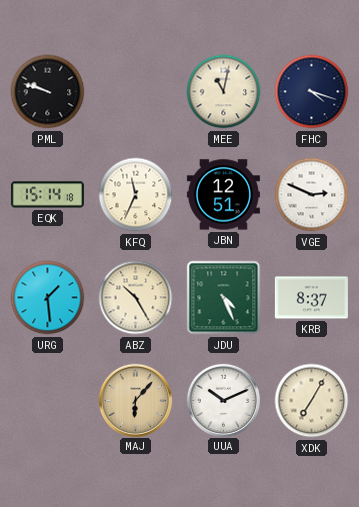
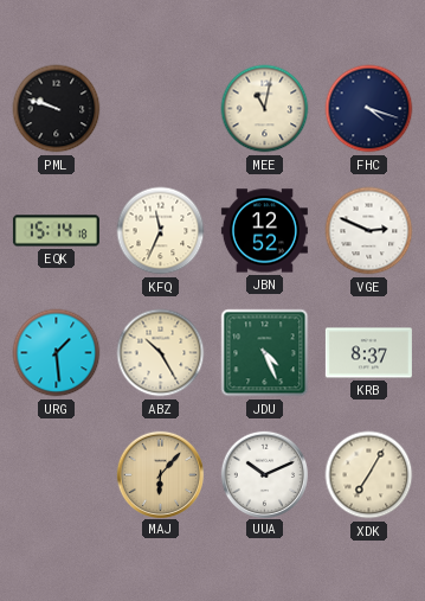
JBN: 12:51 -> 12:52 (264, 231)
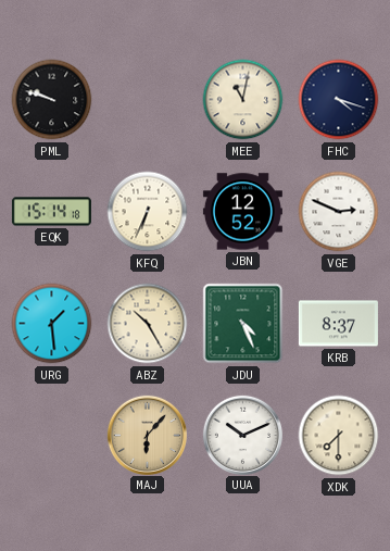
KFQ: 11:34 -> 6:34 (148, 212)
XDK: 7:05 -> 7:30 (339, 436)
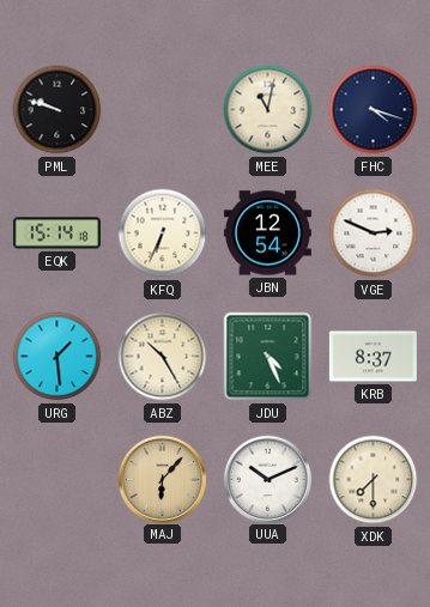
JBN: 12:52 -> 12:54 (267, 233)
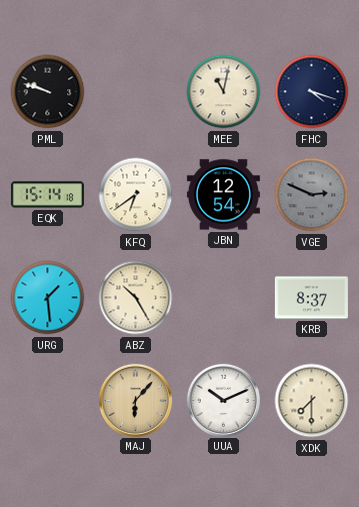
KFQ: 6:34 -> 6:39 (136, 195)
VGE dial: white -> grey (312, 195)
JDU: 4:26 -> none (268, 357)
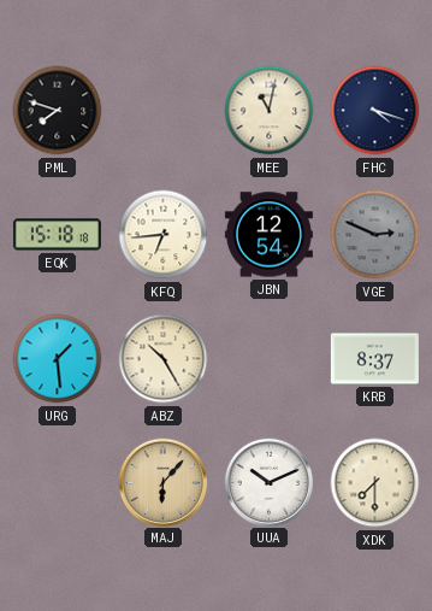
PML: 9:48 -> 7:48 (58, 111)
EQK: 15:14 -> 15:18 (57, 235)
KFQ: 6:39 -> 6:44 (164, 235)
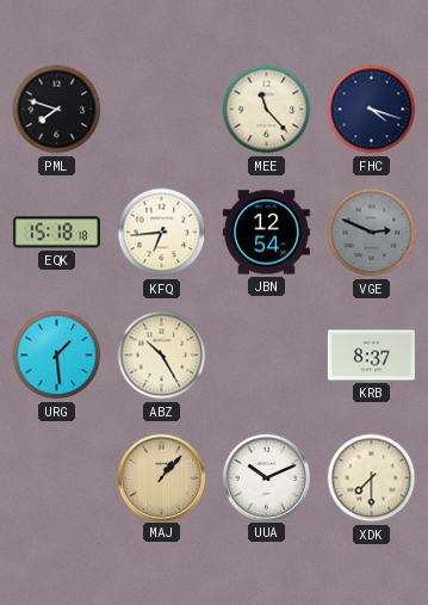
MEE: 11:02 -> 11:23 (267, 110)
MAJ: 6:07 -> 1:07 (161, 477)
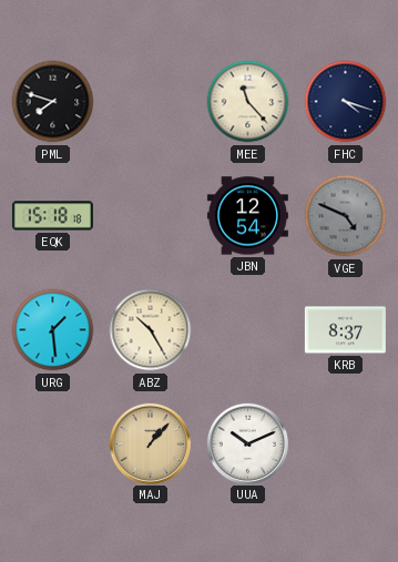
KFQ: 6:44 -> none (162, 233)
VGE: 2:49 -> 4:49 (346, 216)
XDK: 7:30 -> none (372, 479)
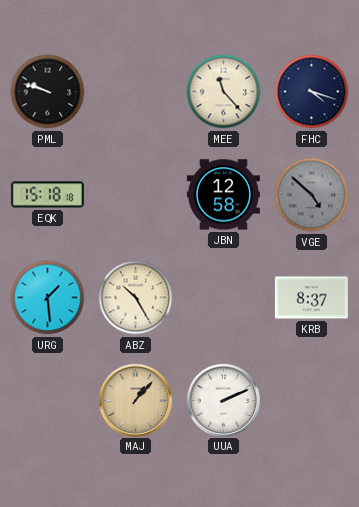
PML: 7:48 -> 9:48 (48, 92)
JBN: 12:54 -> 12:58 (223, 195)
VGE: 4:49 -> 4:52 (312, 195)
UUA: 10:11 -> 2:11 (223, 400)
